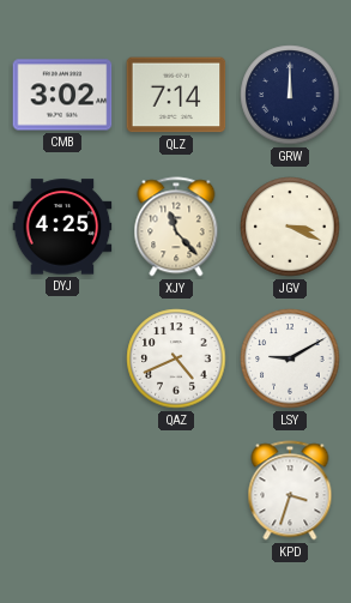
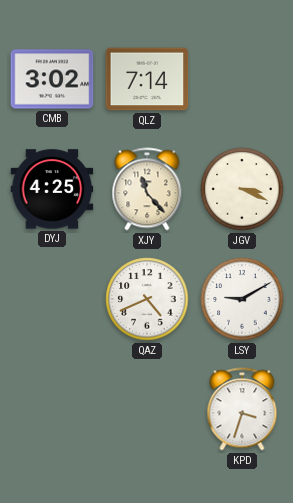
GRW: 12:00 -> none (290, 95)
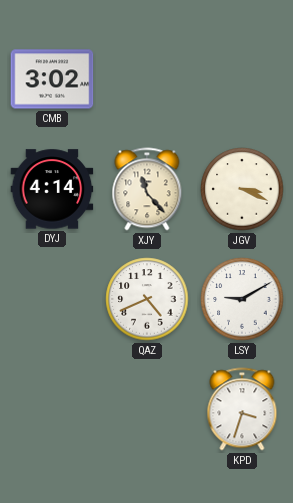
QLZ: 7:14 -> none (147, 79)
DYJ: 4:25 -> 4:14 (52, 189)
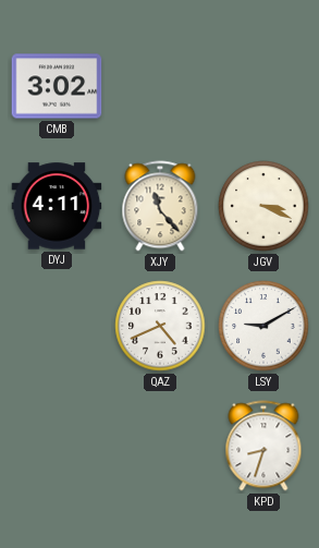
DYJ: 4:14 -> 4:11 (57, 206)
KPD: 3:33 -> 8:33 (263, 446)
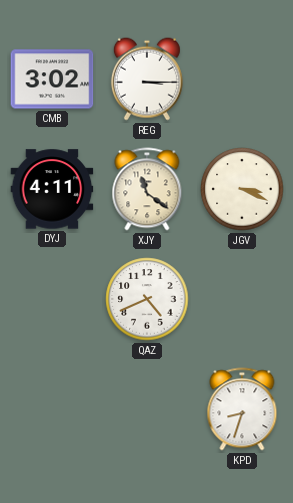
REG: none -> 3:15 (147, 79)
XJY: 11:23 -> 11:21 (147, 189)
LSY: 9:10 -> none (263, 326)
